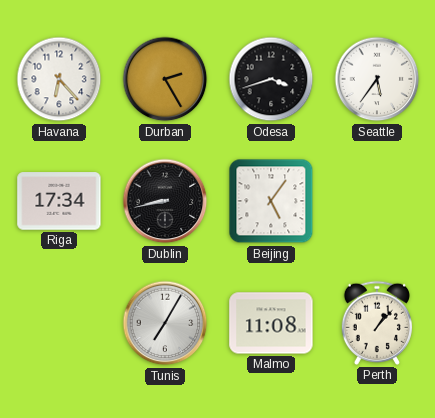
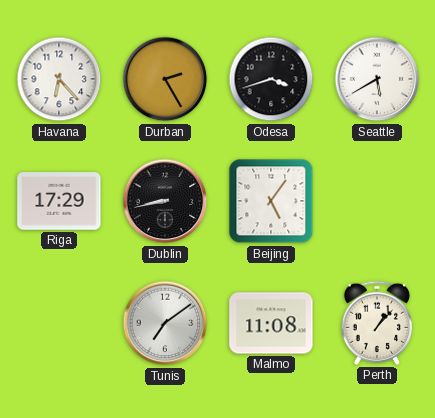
Seattle: 5:36 -> 5:40 (377, 79)
Riga: 17:34 -> 17:29 (59, 201)
Tunis: 7:05 -> 7:09 (165, 323)
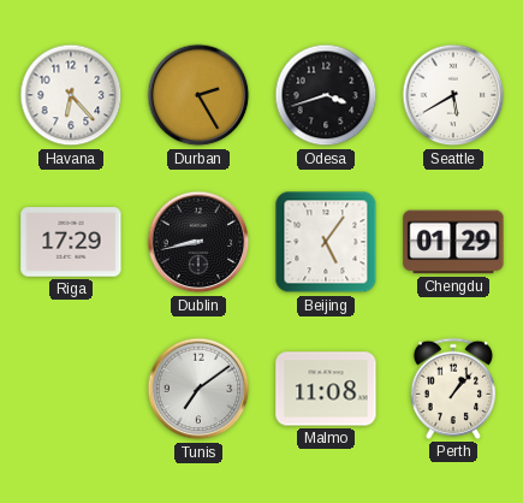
Chengdu: none -> 01:29 (453, 242)
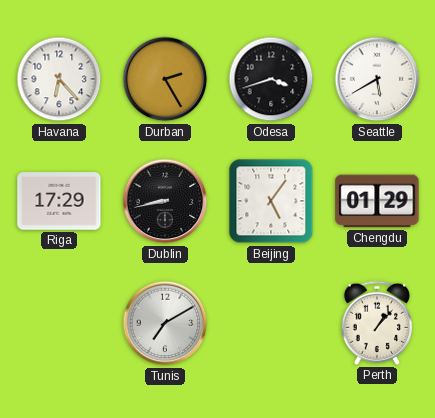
Tunis: 7:09 -> 7:10 (165, 323)
Malmo: 11:08 -> none (326, 389)
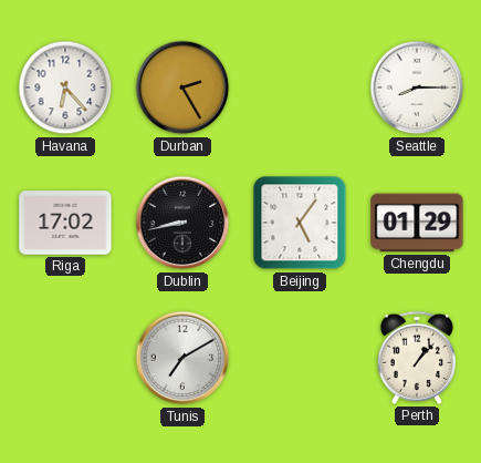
Odesa: 3:42 -> none (271, 79)
Seattle: 5:40 -> 8:15 (417, 88)
Riga: 17:29 -> 17:02 (65, 223)
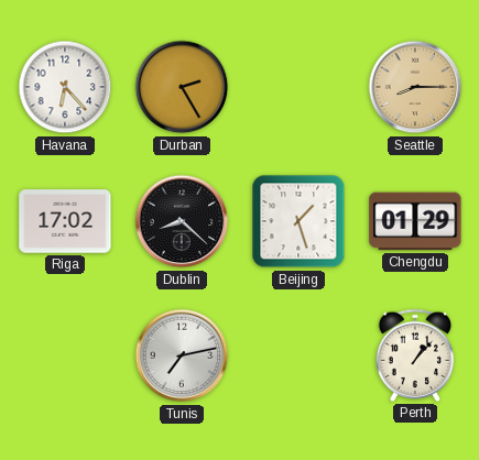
Seattle dial: white -> champagne (415, 87)
Dublin: 8:43 -> 8:22 (182, 221)
Beijing: 5:06 -> 1:27 (298, 221)
Tunis: 7:10 -> 7:13 (182, 355)
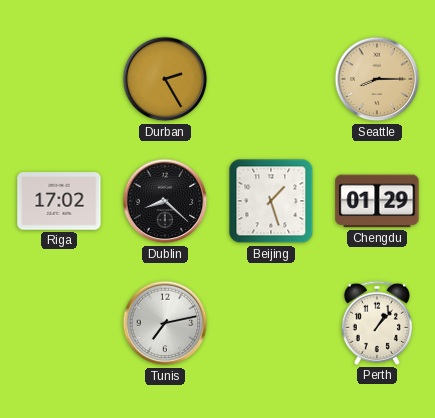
Havana: 6:23 -> none (65, 87)
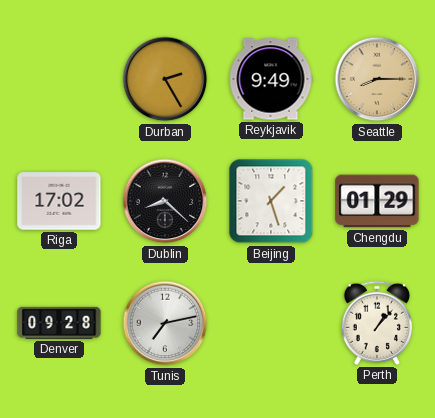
Reykjavik: none -> 9:49 (271, 79)
Denver: none -> 09:28 (59, 323)
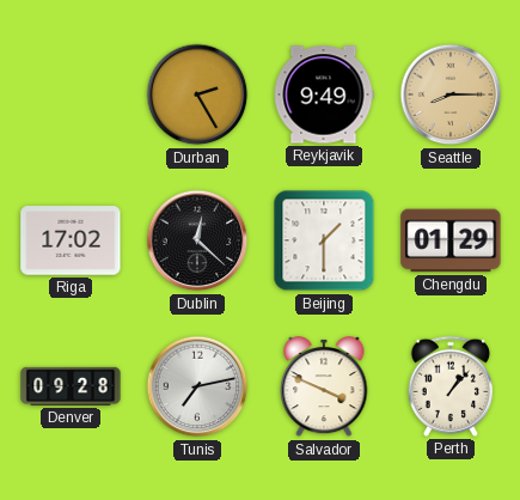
Dublin: 8:22 -> 12:22 (197, 240)
Beijing: 1:27 -> 1:30 (324, 240)
Salvador: none -> 3:49 (324, 388)
